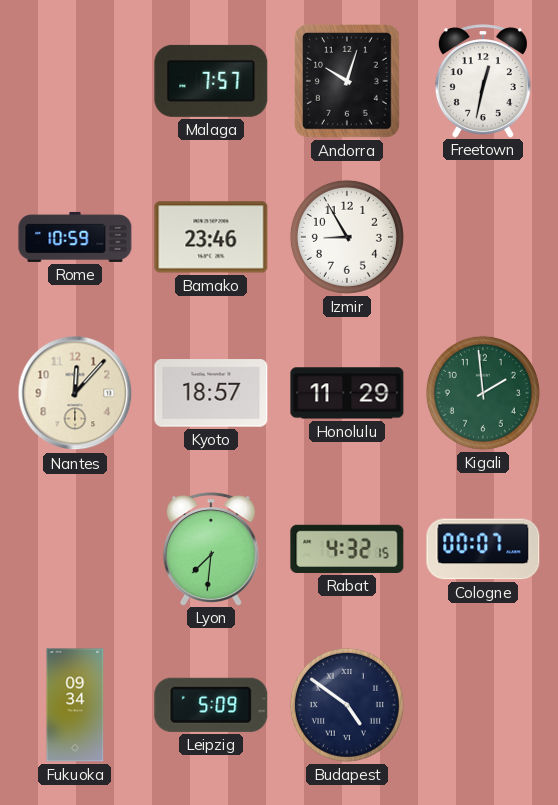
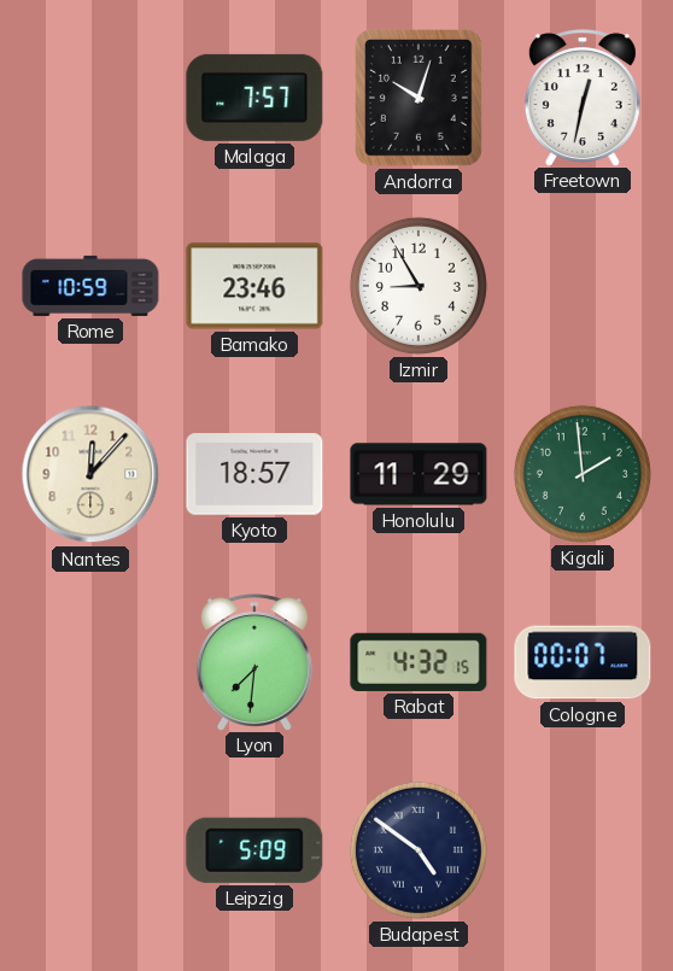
Fukuoka: 09:34 -> none (75, 705)
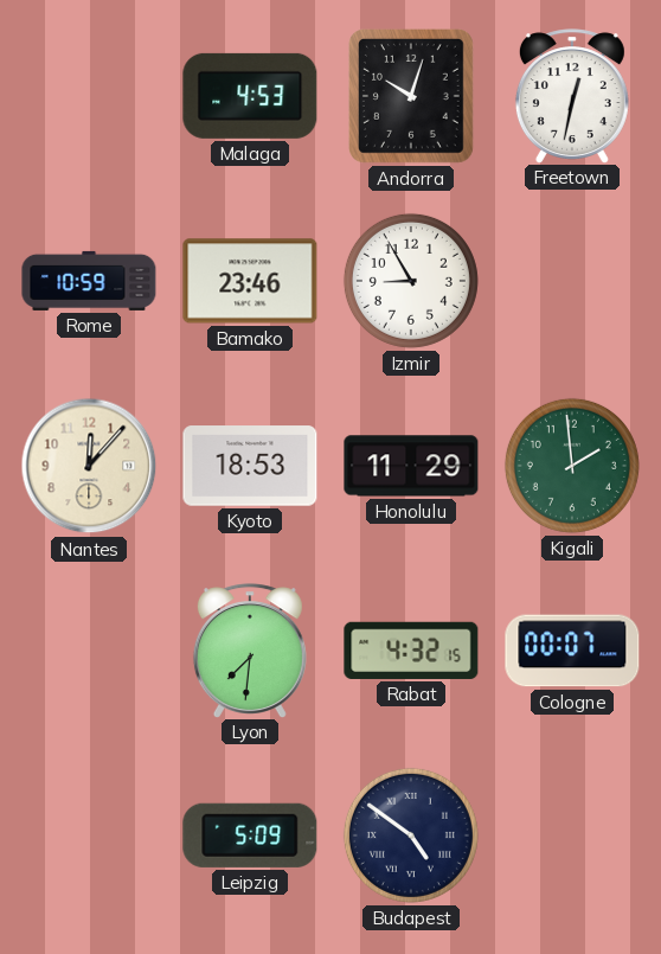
Malaga: 7:57 -> 4:53 (250, 96)
Kyoto: 18:57 -> 18:53 (250, 466)
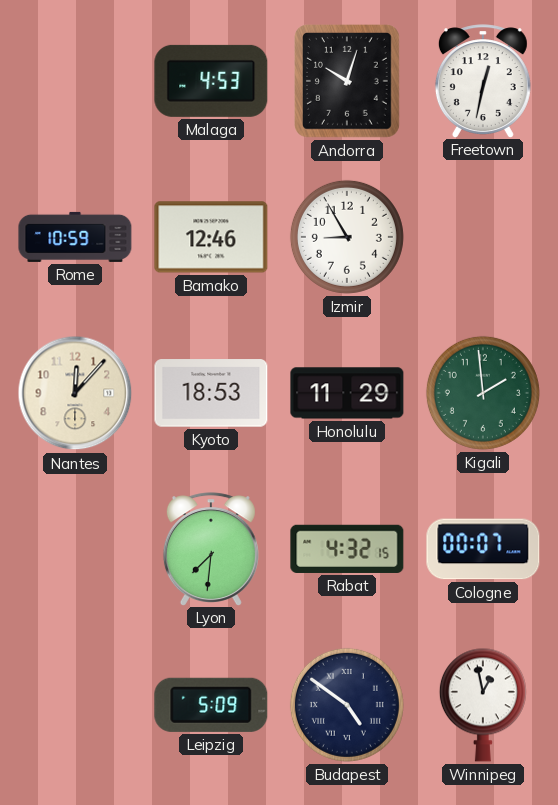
Bamako: 23:46 -> 12:46 (211, 237)
Winnipeg: none -> 12:58 (483, 705)
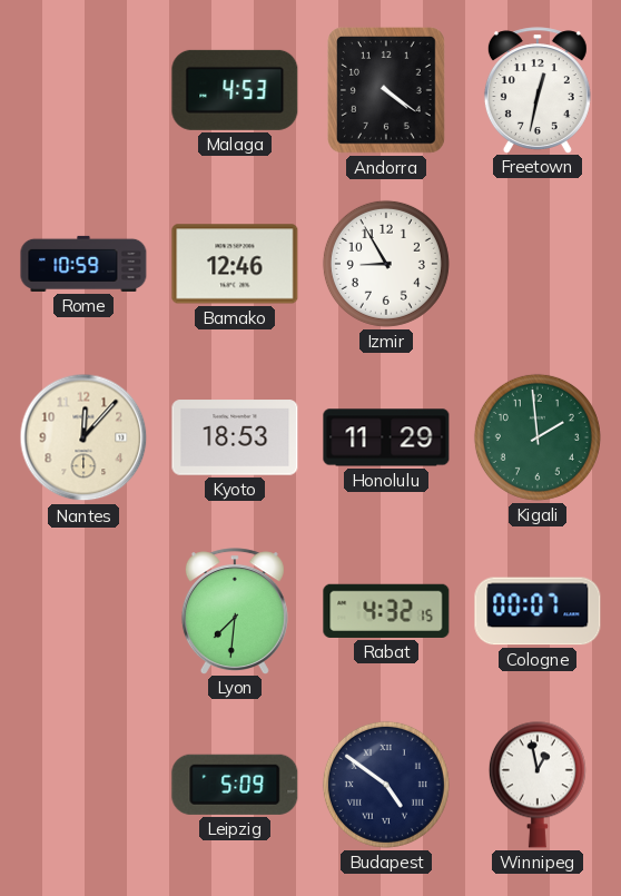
Andorra: 10:03 -> 4:21 (386, 91)
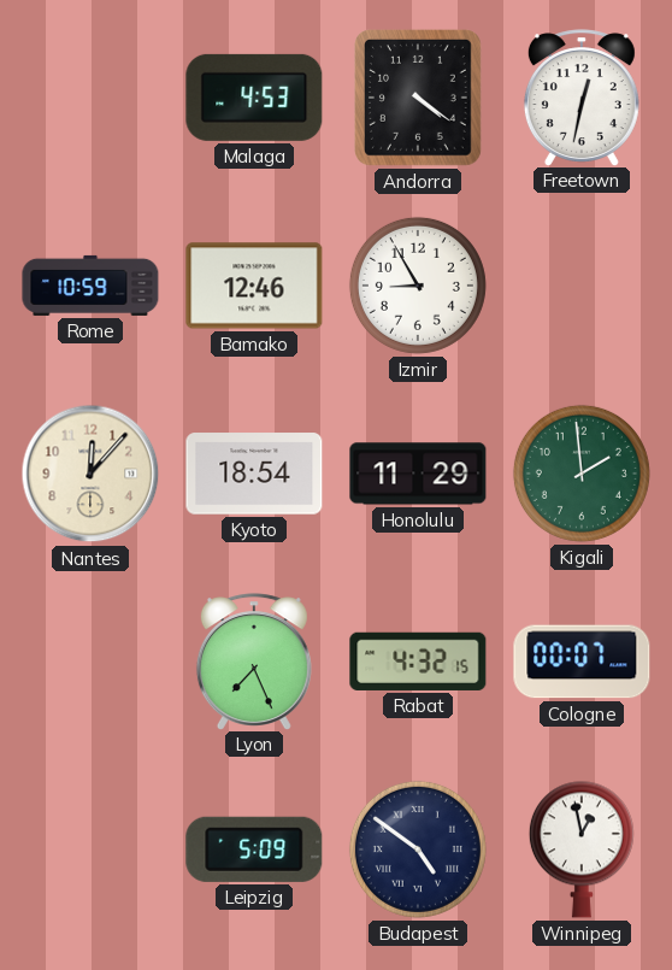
Kyoto: 18:53 -> 18:54 (254, 474)
Lyon: 7:31 -> 7:26 (254, 662)
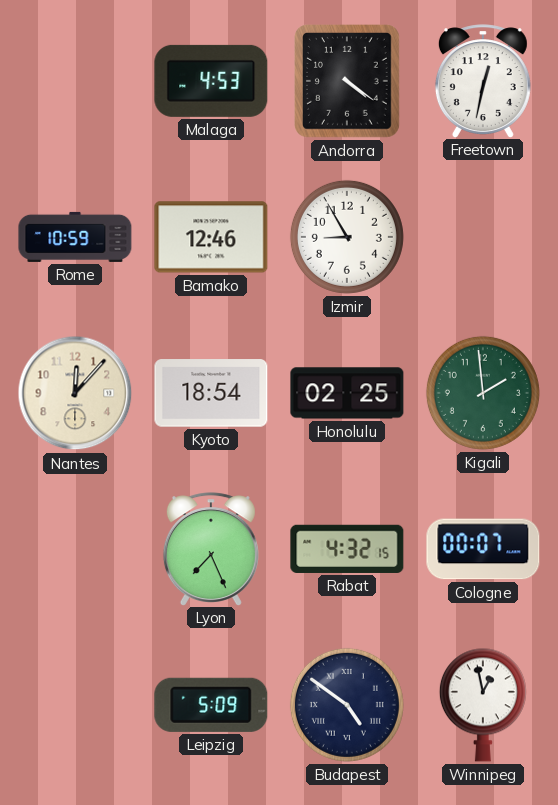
Honolulu: 11:29 -> 02:25 (347, 393)
